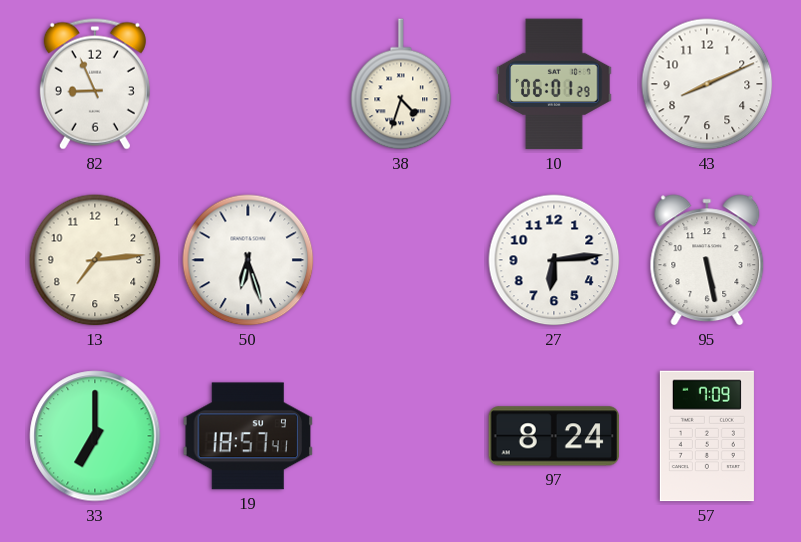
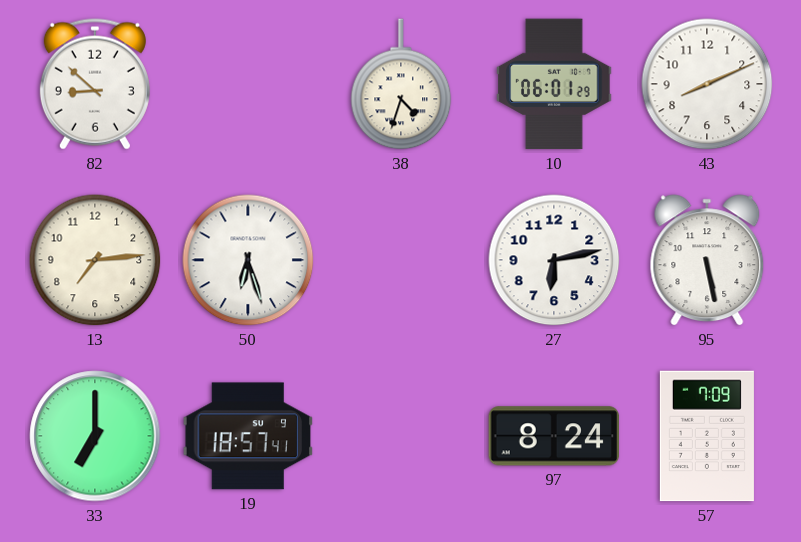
82: 8:56 -> 8:52 (95, 84)
27: 6:14 -> 6:13 (554, 260)
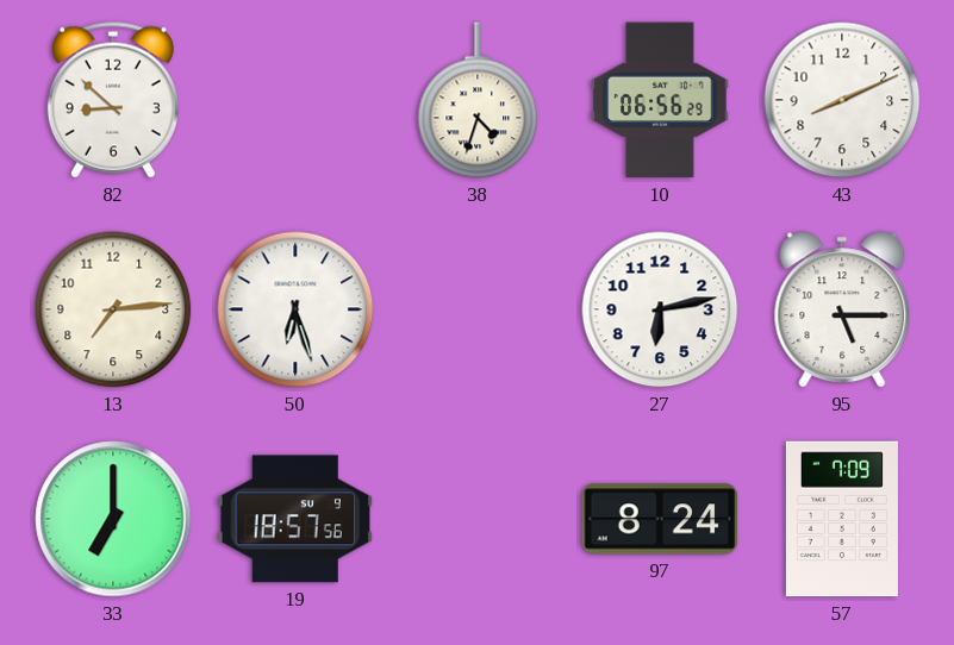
10: 06:01 -> 06:56 (660, 100)
95: 5:28 -> 5:15 (842, 309)
19: 18:57:41 -> 18:57:56 (295, 519)
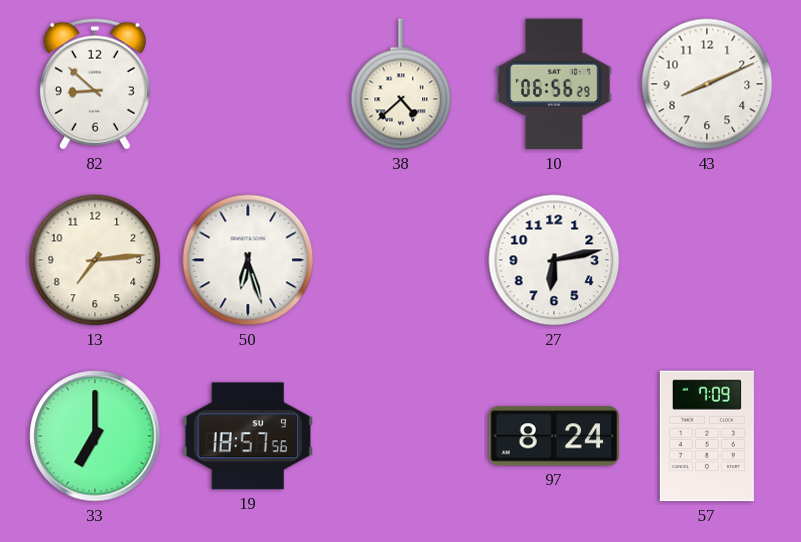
38: 4:33 -> 4:38 (401, 84)
95: 5:15 -> none (842, 309)
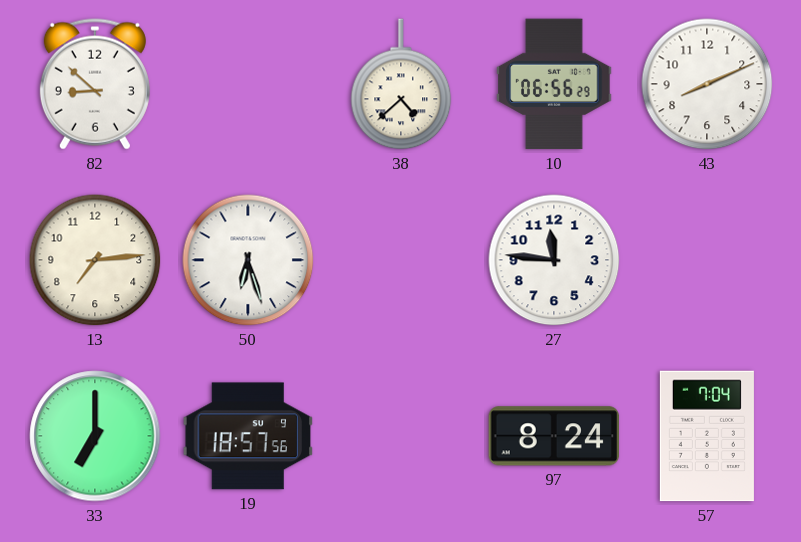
27: 6:13 -> 11:46 (554, 260)
57: 7:09 -> 7:04 (707, 436)
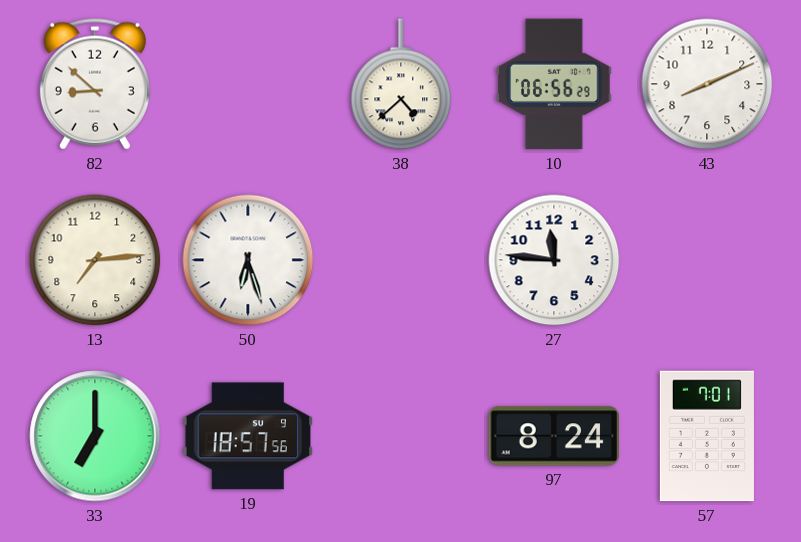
57: 7:04 -> 7:01 (707, 436)
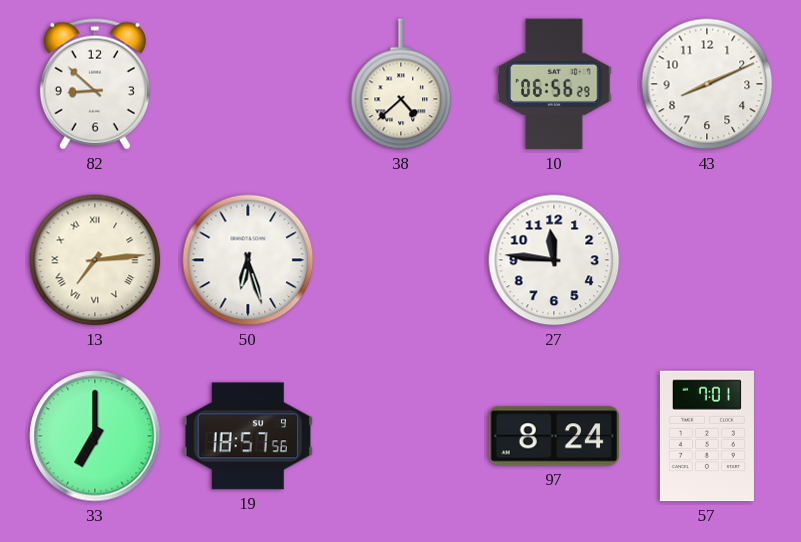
13 numerals: Arabic -> Roman (95, 260)
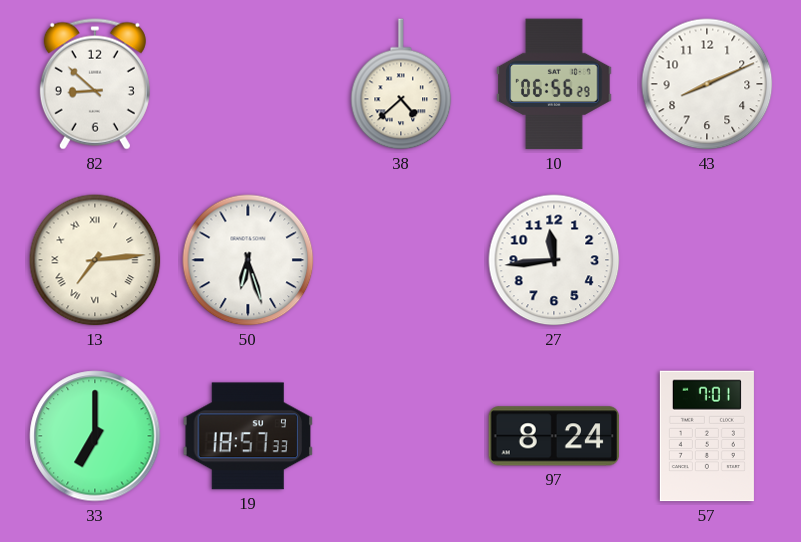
27: 11:46 -> 11:44 (554, 260)
19: 18:57:56 -> 18:57:33 (248, 436)
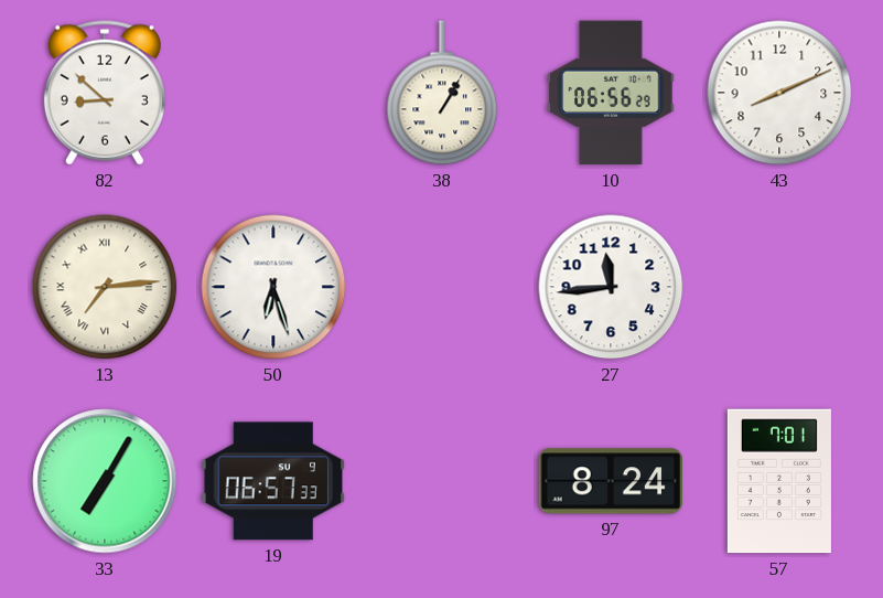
38: 4:38 -> 1:05 (442, 93)
33: 7:00 -> 7:05 (105, 481)
19: 18:57 -> 06:57 (273, 481)
